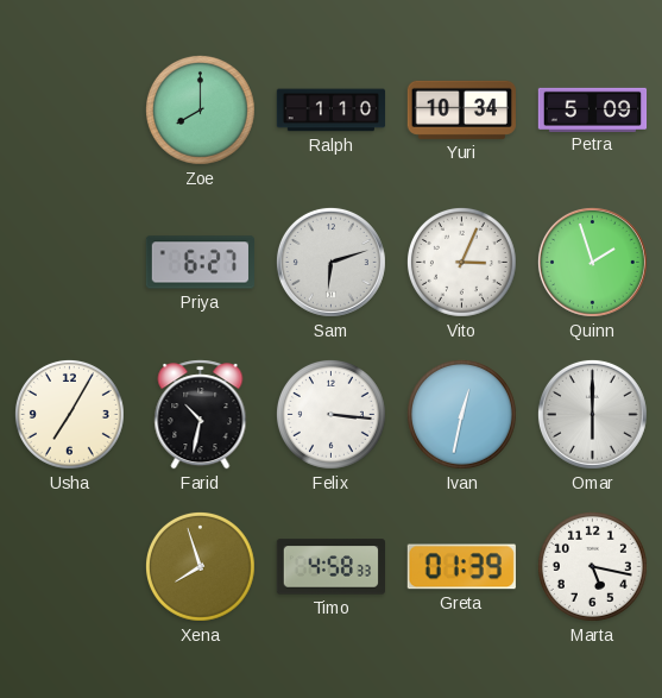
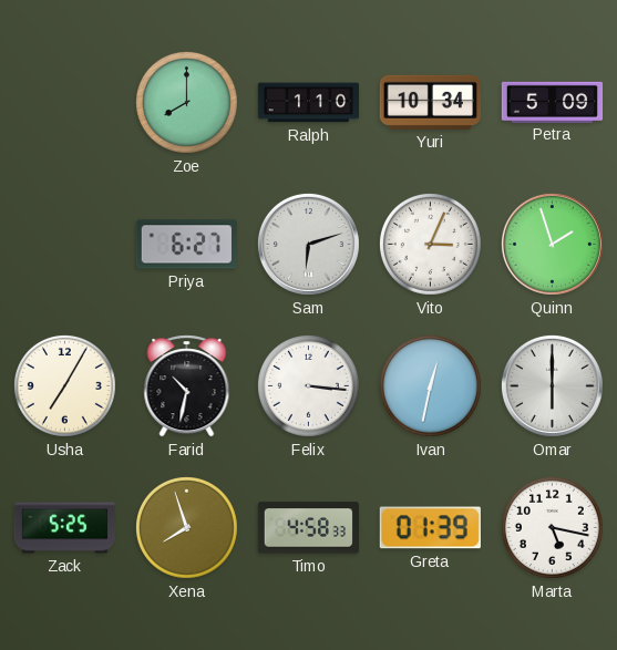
Zack: none -> 5:25 (64, 528)
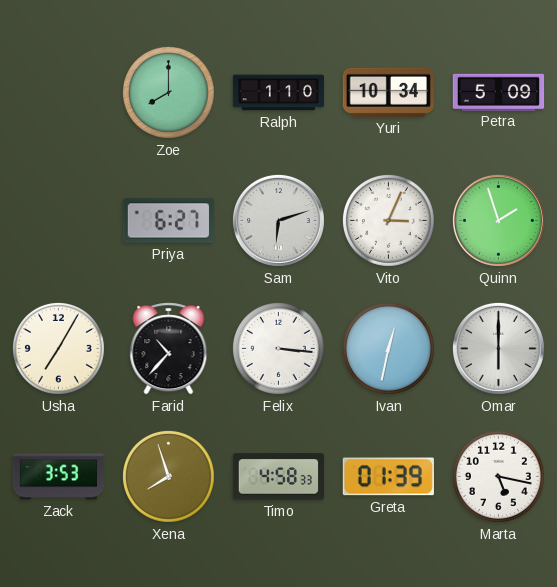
Farid: 10:32 -> 10:37 (169, 349)
Zack: 5:25 -> 3:53 (58, 477)
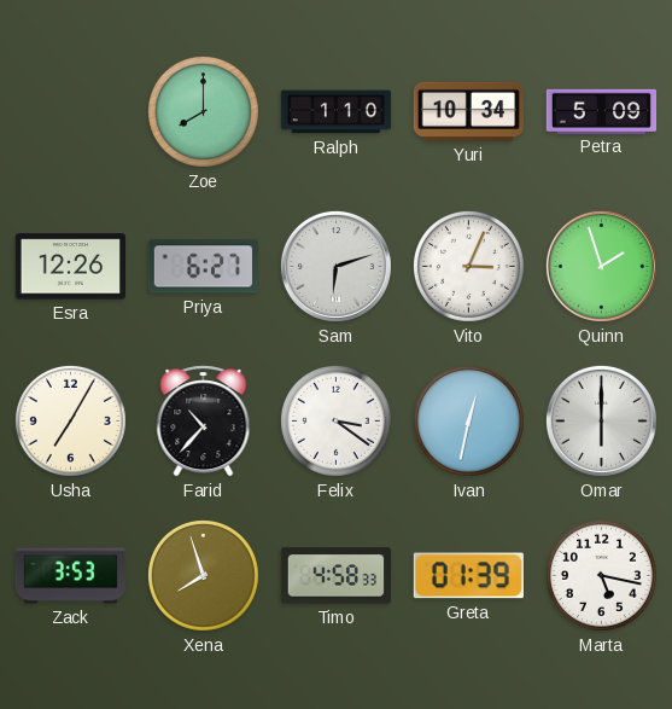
Esra: none -> 12:26 (70, 267)
Felix: 3:16 -> 3:21 (335, 420)
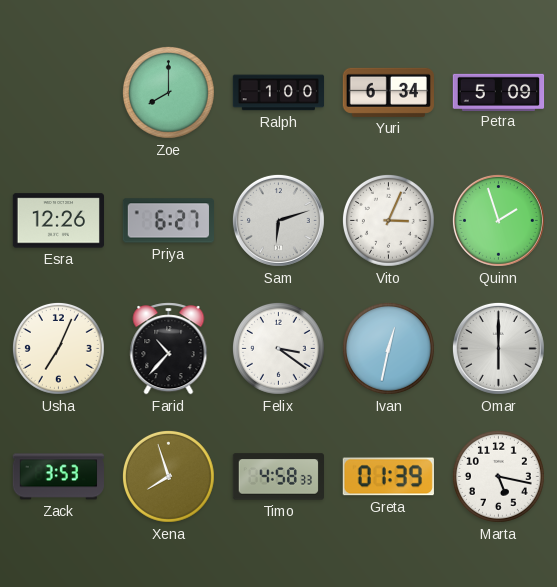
Ralph: 1:10 -> 1:00 (279, 93)
Yuri: 10:34 -> 6:34 (388, 92)
Usha: 7:05 -> 7:04 (58, 348)
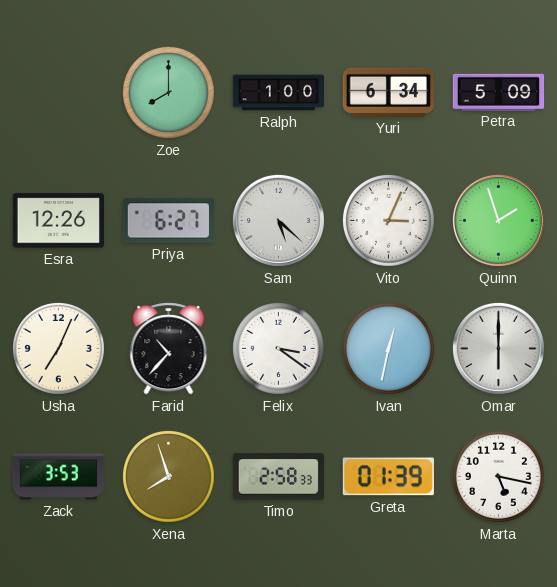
Sam: 6:12 -> 5:22 (278, 220)
Timo: 4:58 -> 2:58 (278, 477)
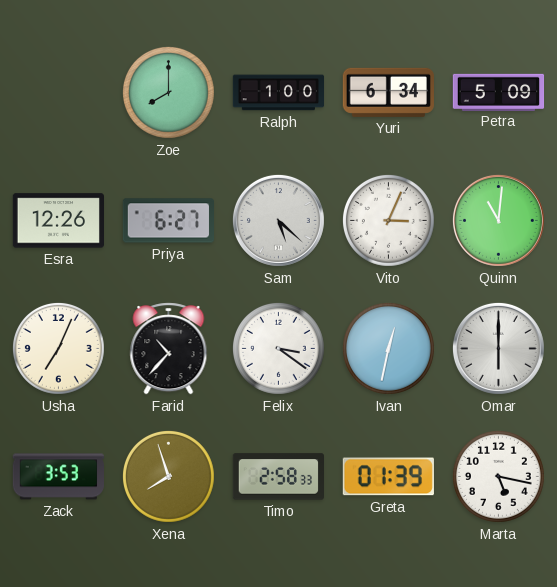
Quinn: 1:57 -> 11:01 (498, 220)
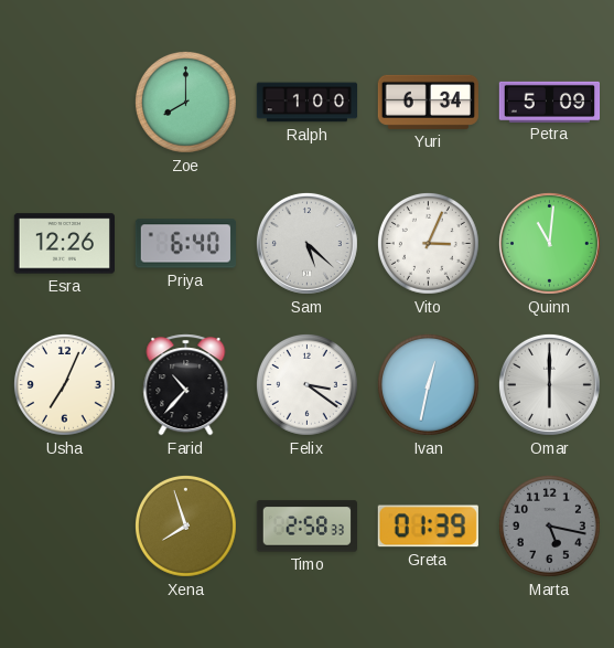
Priya: 6:27 -> 6:40 (185, 244)
Zack: 3:53 -> none (58, 477)
Marta dial: white -> grey (549, 525)
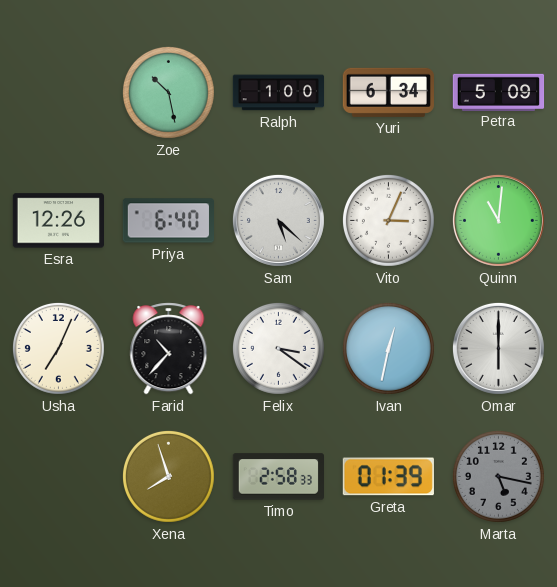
Zoe: 8:00 -> 10:28 (168, 92)
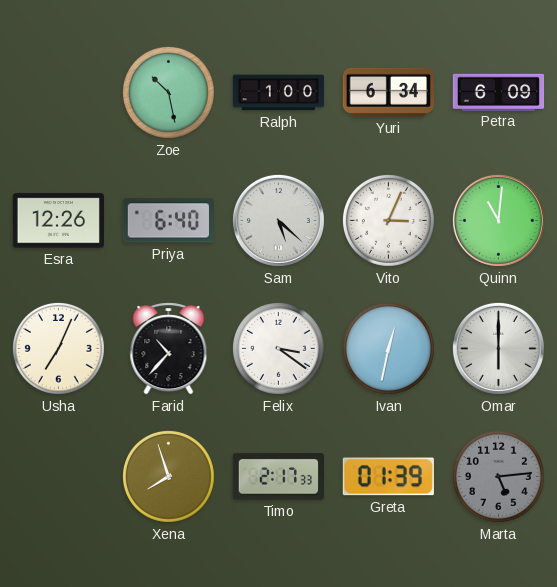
Petra: 5:09 -> 6:09 (499, 92)
Timo: 2:58 -> 2:17 (278, 477)
Marta: 5:17 -> 5:14 (498, 476)
